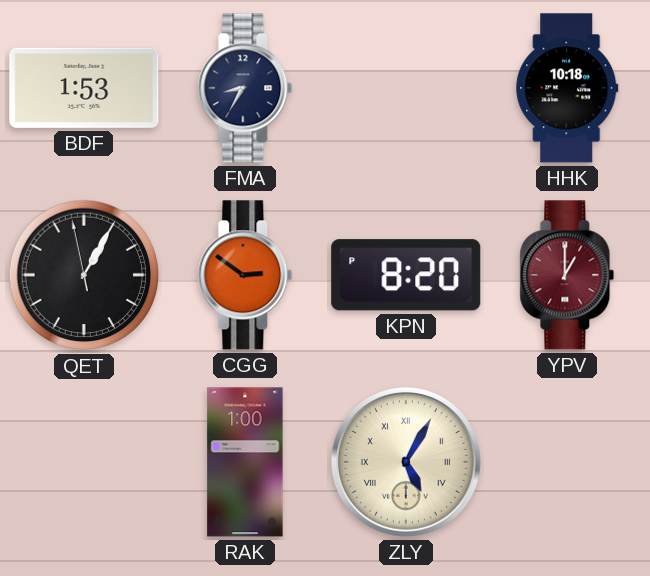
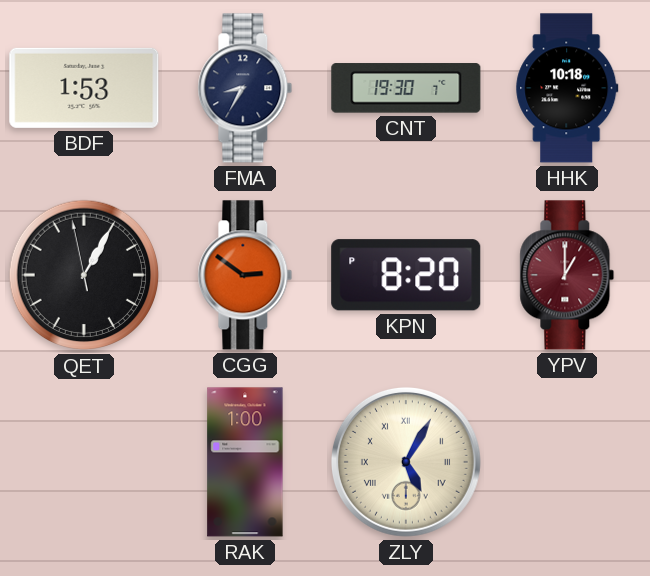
CNT: none -> 19:30 (406, 88)
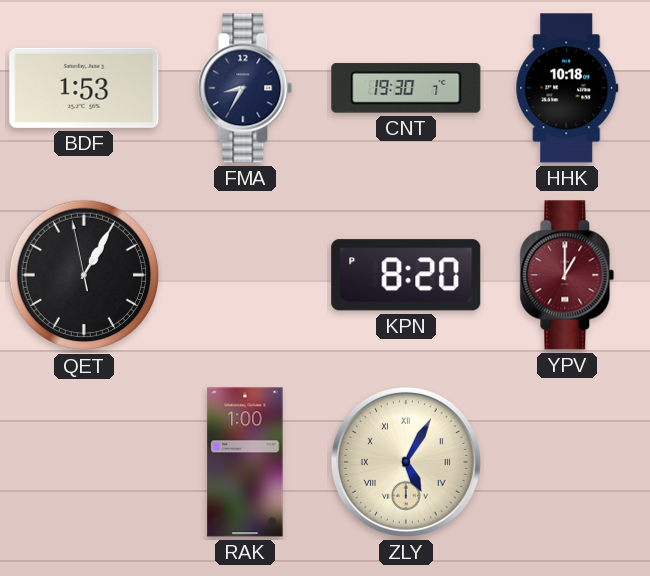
CGG: 2:51 -> none (245, 275)
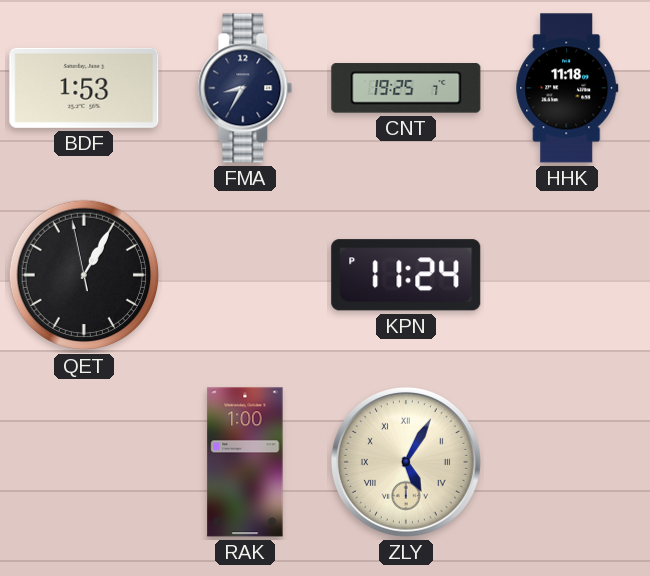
CNT: 19:30 -> 19:25 (406, 88)
HHK: 10:18 -> 11:18 (567, 88)
KPN: 8:20 -> 11:24 (406, 275)
YPV: 1:00 -> none (567, 275)
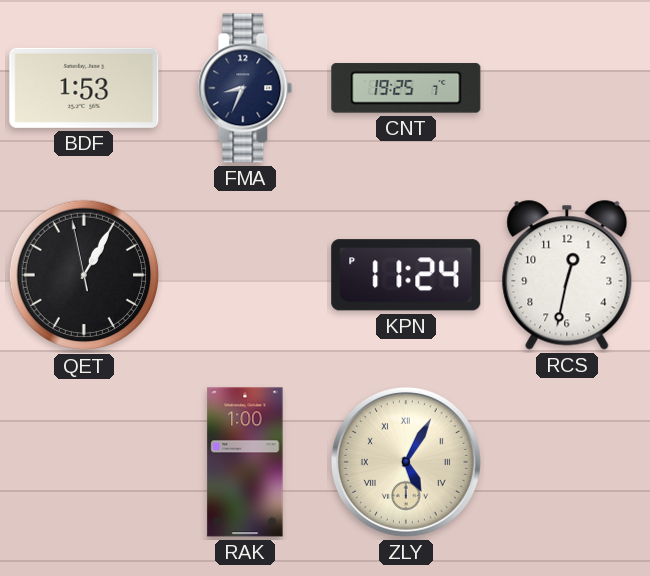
FMA: 8:35 -> 8:34 (245, 88)
HHK: 11:18 -> none (567, 88)
RCS: none -> 12:32 (567, 275)
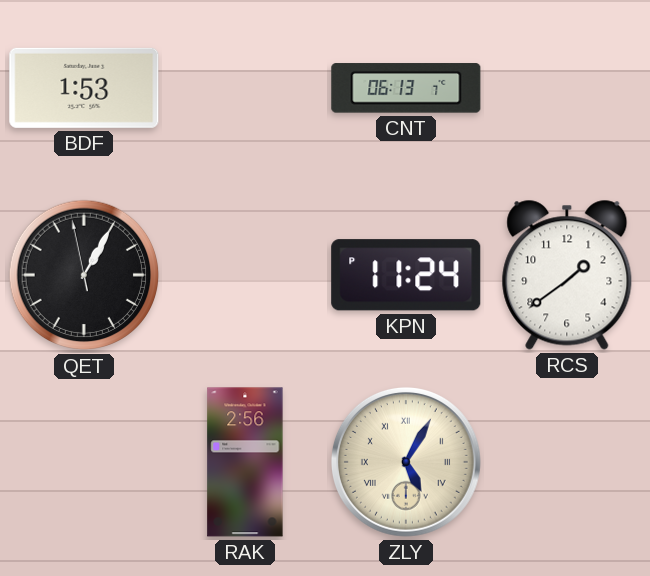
FMA: 8:34 -> none (245, 88)
CNT: 19:25 -> 06:13 (406, 88)
RCS: 12:32 -> 1:39 (567, 275)
RAK: 1:00 -> 2:56 (245, 462)
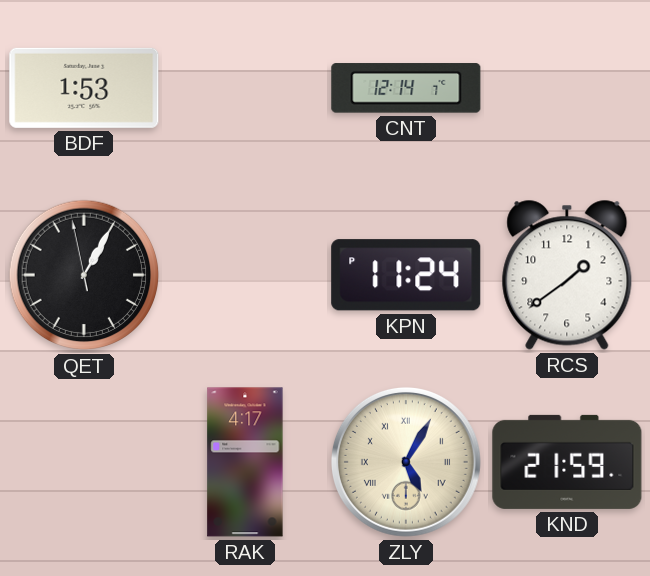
CNT: 06:13 -> 12:14 (406, 88)
RAK: 2:56 -> 4:17 (245, 462)
KND: none -> 21:59 (567, 462)
